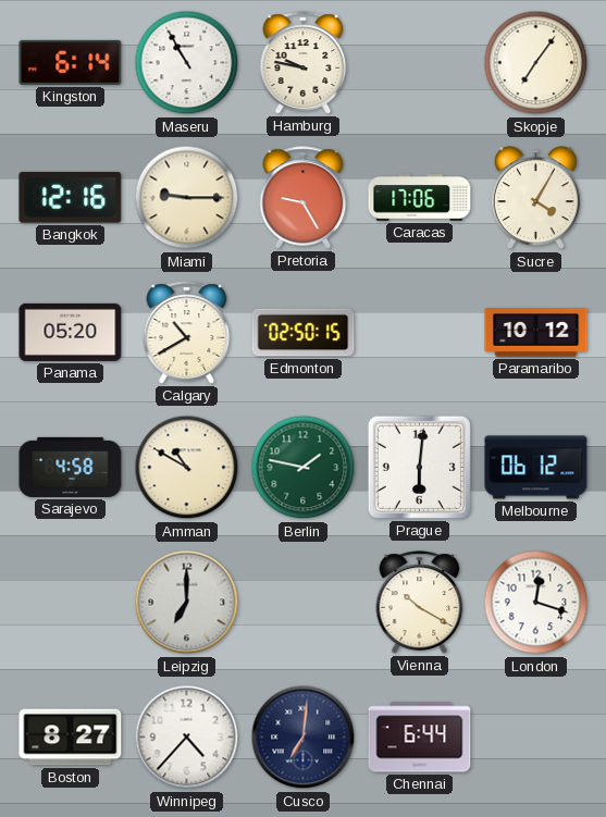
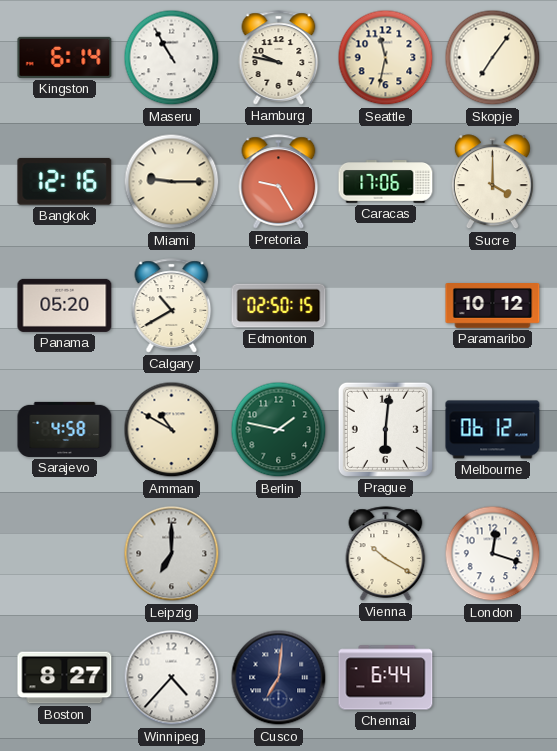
Seattle: none -> 11:32 (386, 58)
Sucre: 4:05 -> 4:00 (492, 182)
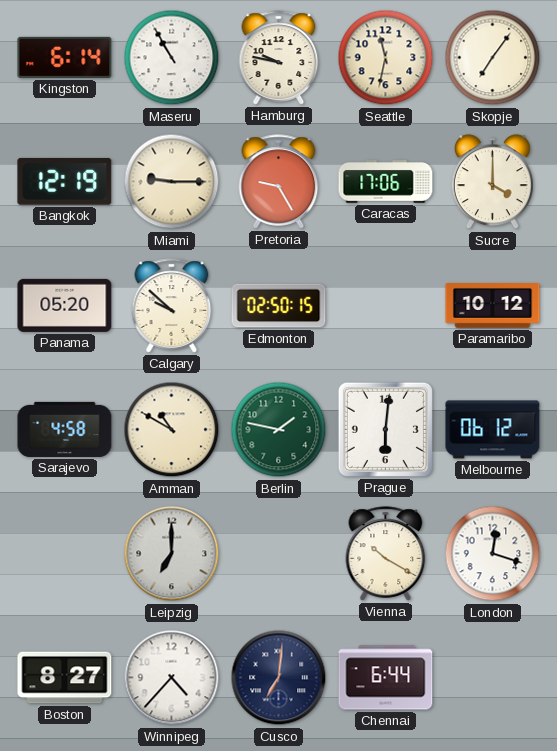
Bangkok: 12:16 -> 12:19 (65, 181)
Calgary: 10:40 -> 9:52 (172, 306)
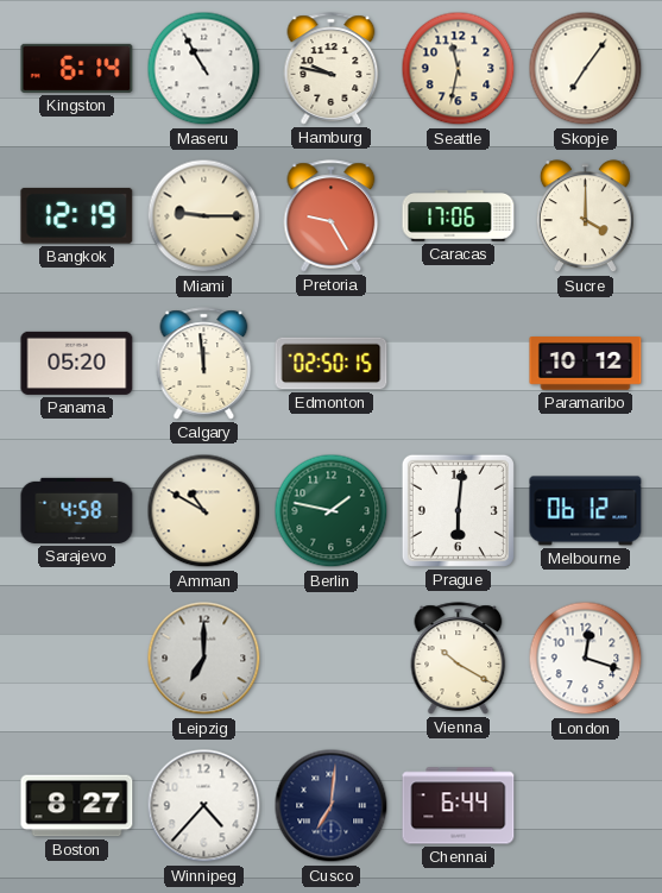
Calgary: 9:52 -> 11:59 (204, 364)
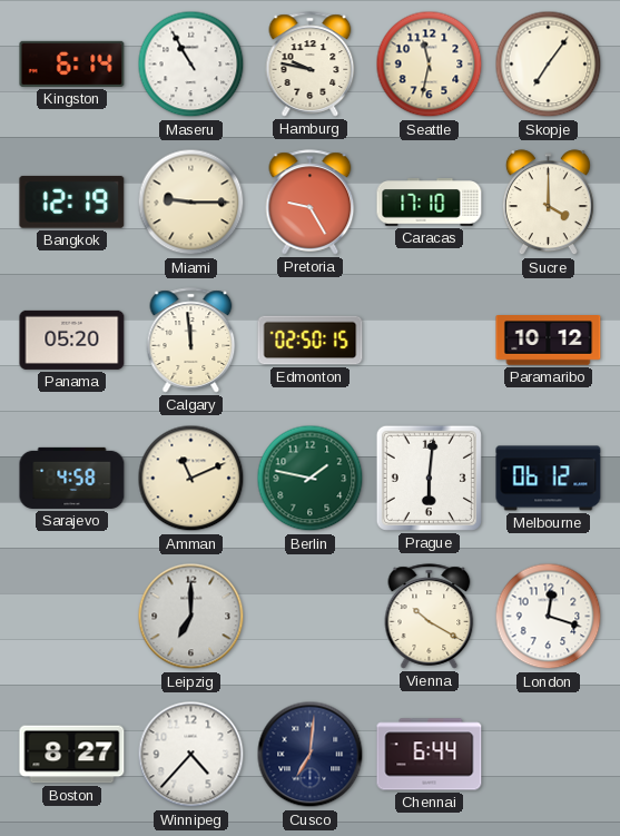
Caracas: 17:06 -> 17:10 (430, 203)
Amman: 10:50 -> 11:11 (191, 479)
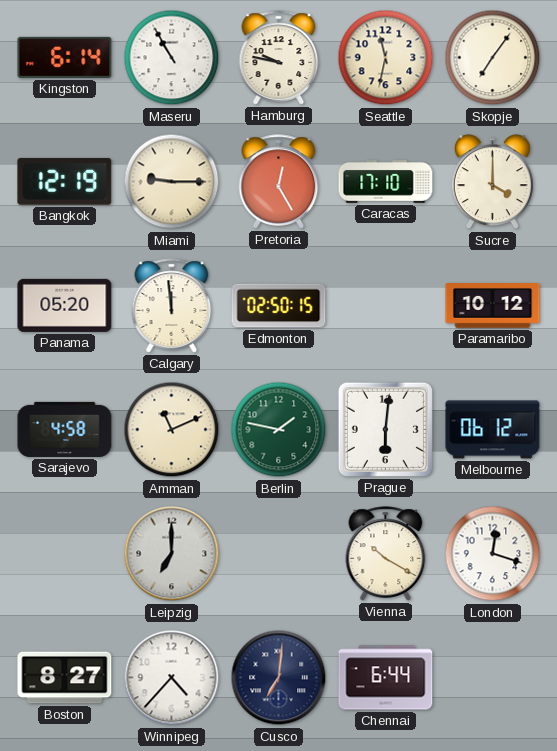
Pretoria: 9:25 -> 12:25 (279, 182)
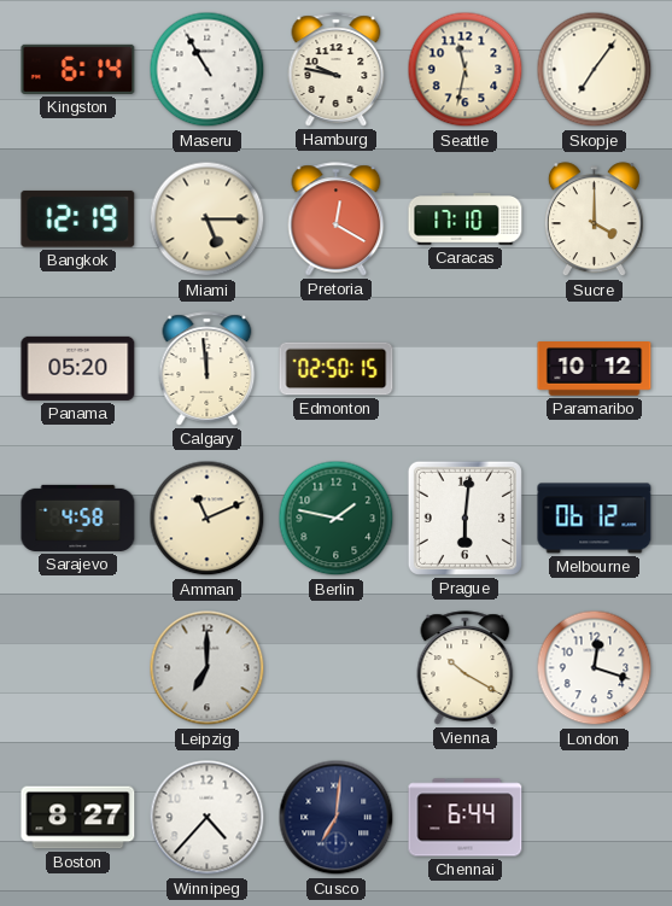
Miami: 9:15 -> 5:15 (208, 220)
Pretoria: 12:25 -> 12:20 (337, 220)
